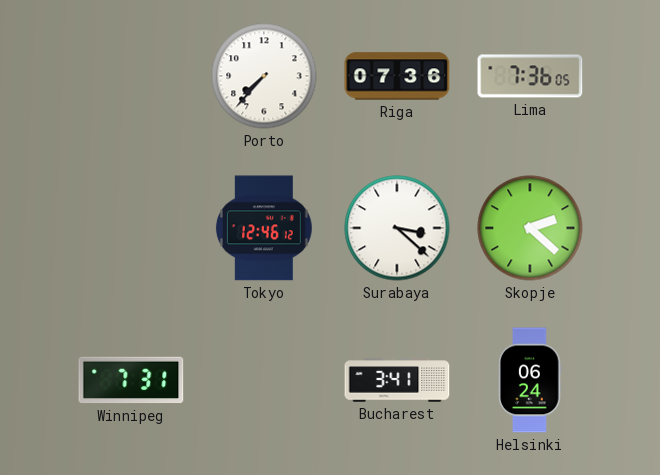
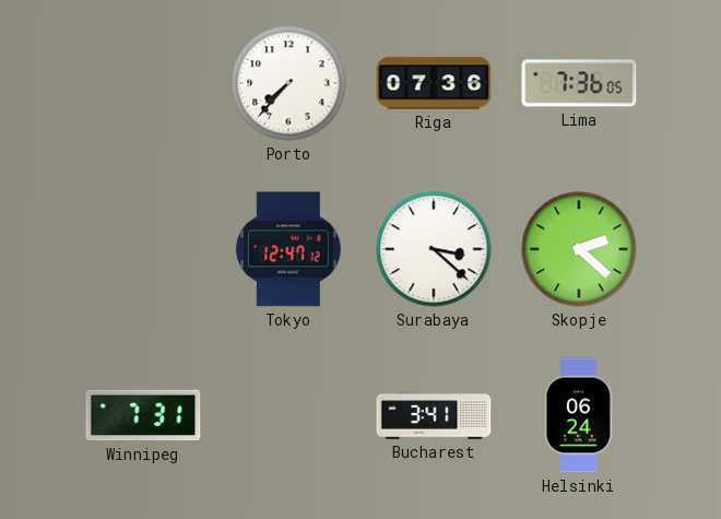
Tokyo: 12:46 -> 12:47 (288, 249)
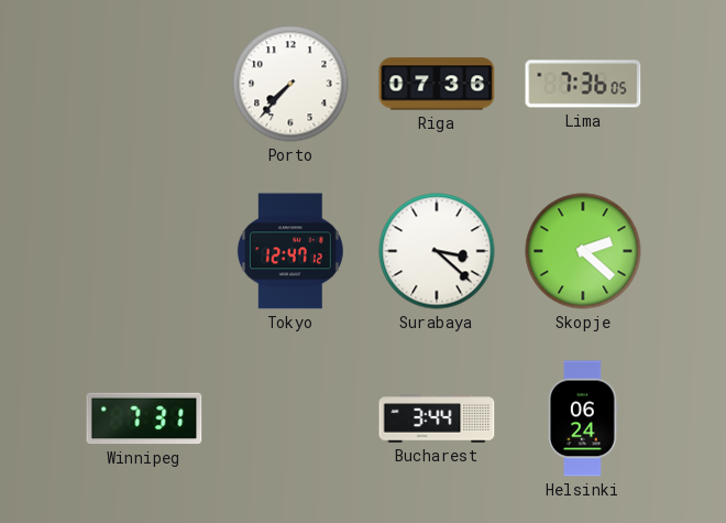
Bucharest: 3:41 -> 3:44 (437, 418)
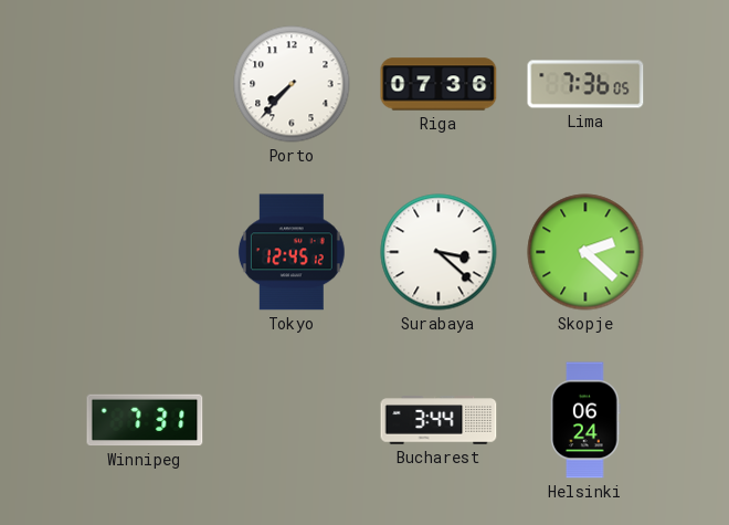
Tokyo: 12:47 -> 12:45 (292, 252)
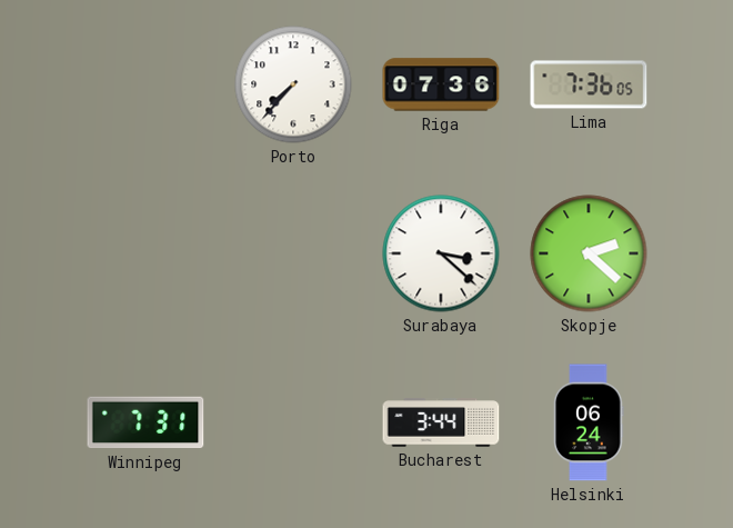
Tokyo: 12:45 -> none (292, 252)
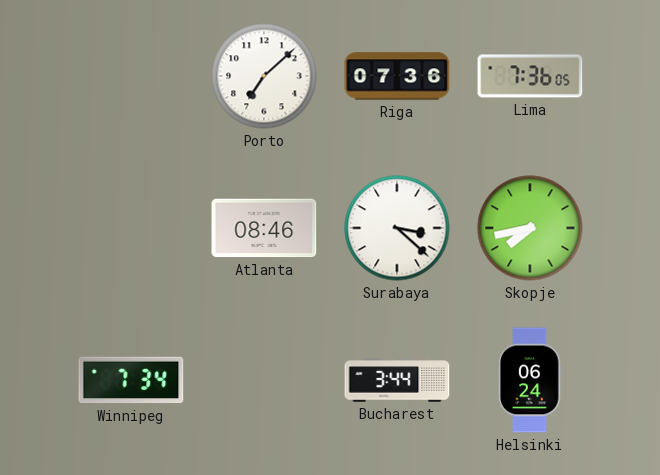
Porto: 7:37 -> 7:08 (264, 76)
Atlanta: none -> 08:46 (264, 228)
Skopje: 2:22 -> 7:43 (530, 228)
Winnipeg: 7:31 -> 7:34 (131, 380)
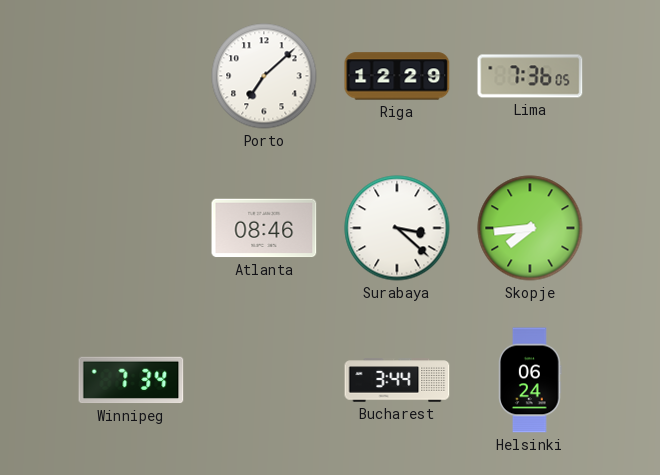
Riga: 07:36 -> 12:29 (397, 76)
Skopje: 7:43 -> 7:44 (530, 228)
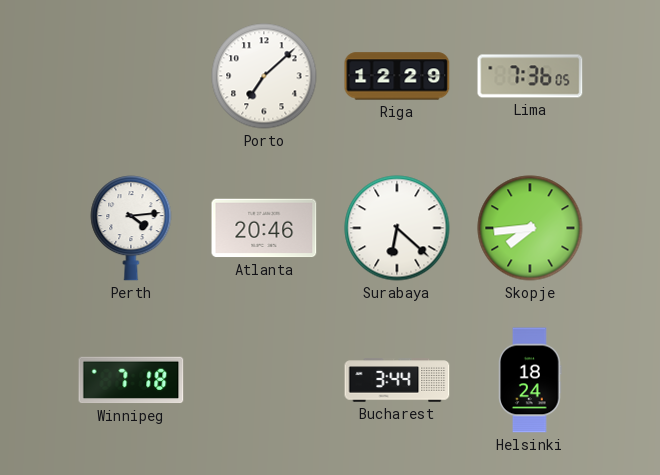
Perth: none -> 4:14 (131, 228)
Atlanta: 08:46 -> 20:46 (264, 228)
Surabaya: 3:22 -> 6:22 (397, 228)
Winnipeg: 7:34 -> 7:18 (131, 380)
Helsinki: 06:24 -> 18:24 (530, 380)
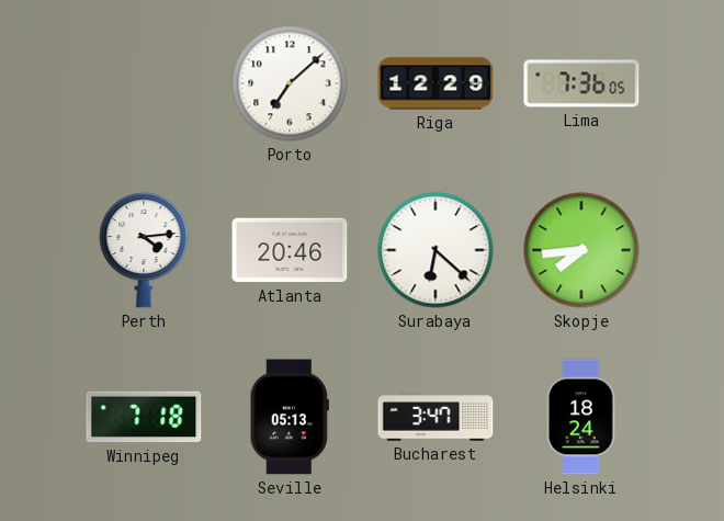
Seville: none -> 05:13 (290, 417)
Bucharest: 3:44 -> 3:47 (435, 417)
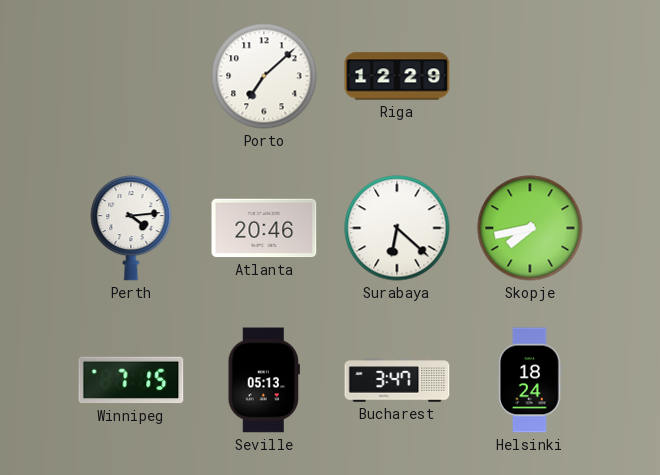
Lima: 7:36 -> none (581, 83)
Skopje: 7:44 -> 7:43 (530, 228)
Winnipeg: 7:18 -> 7:15 (131, 380)
